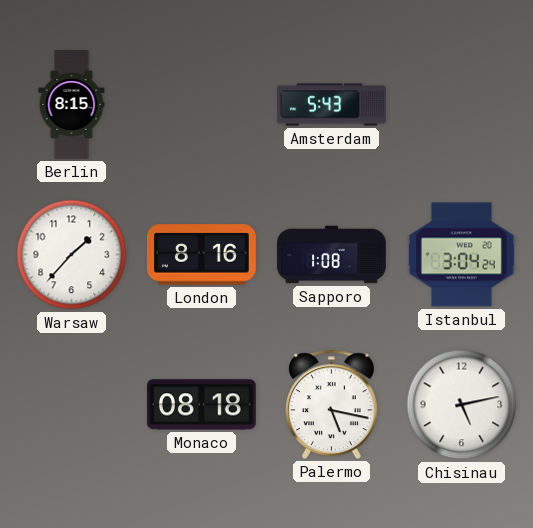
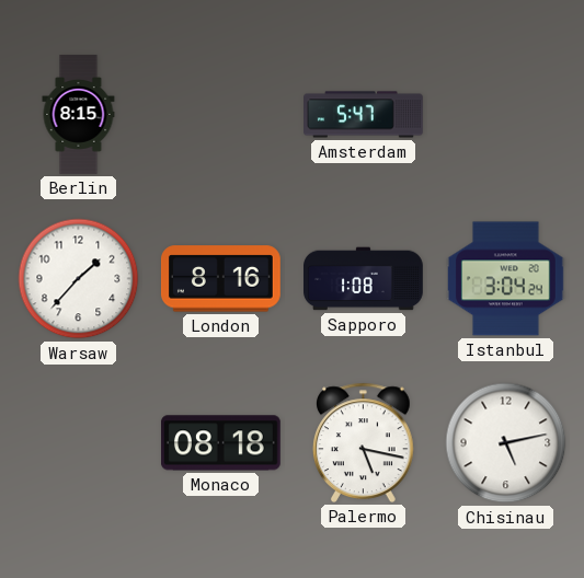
Amsterdam: 5:43 -> 5:47 (364, 115)
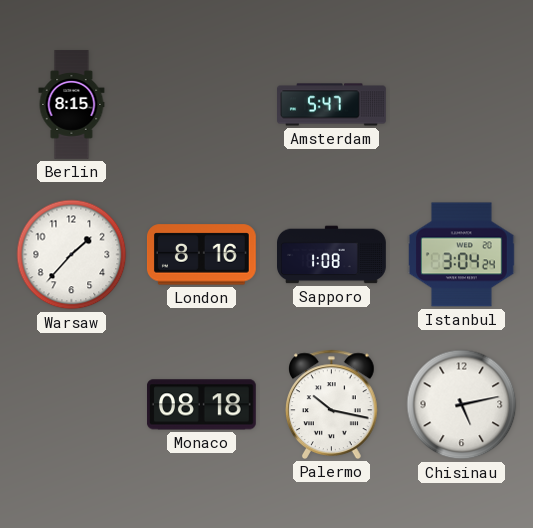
Palermo: 5:17 -> 10:17 (332, 404)
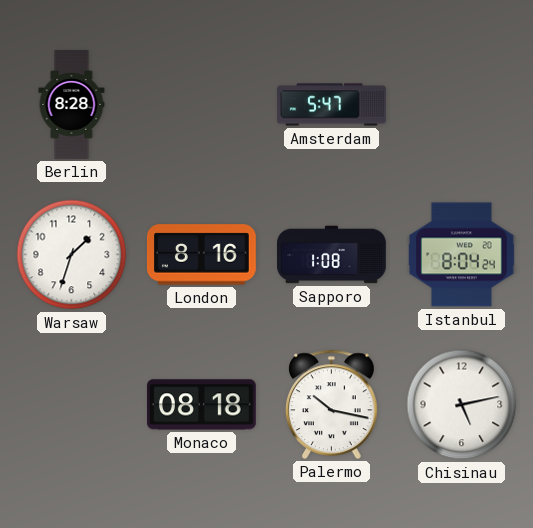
Berlin: 8:15 -> 8:28 (72, 105)
Warsaw: 1:37 -> 1:33 (72, 255)
Istanbul: 3:04 -> 8:04 (462, 255)
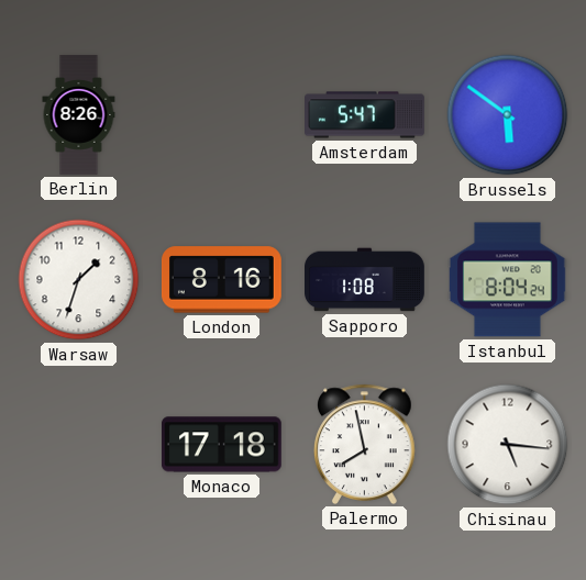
Berlin: 8:28 -> 8:26 (79, 115)
Brussels: none -> 5:51 (508, 115)
Monaco: 08:18 -> 17:18 (222, 445)
Palermo: 10:17 -> 7:58 (365, 444)
Chisinau: 5:13 -> 5:16 (508, 445)
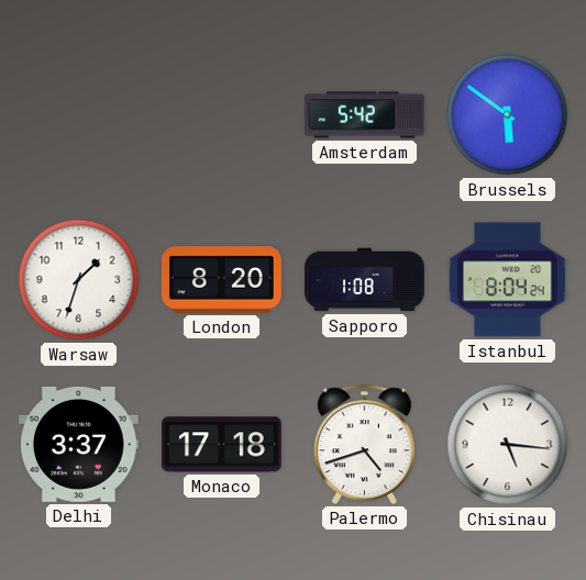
Berlin: 8:26 -> none (79, 115)
Amsterdam: 5:47 -> 5:42 (365, 115)
London: 8:16 -> 8:20 (221, 280)
Delhi: none -> 3:37 (78, 444)
Palermo: 7:58 -> 4:42 (365, 444)
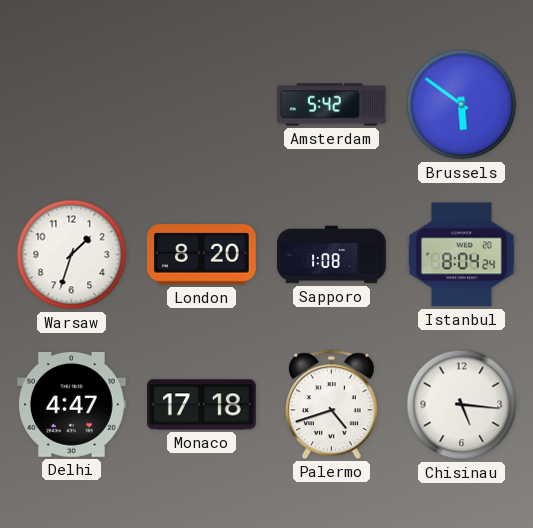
Delhi: 3:37 -> 4:47 (71, 404)
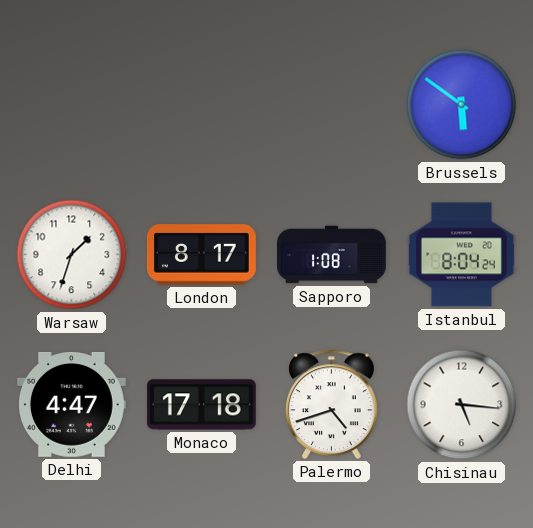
Amsterdam: 5:42 -> none (332, 105)
London: 8:20 -> 8:17 (201, 255)
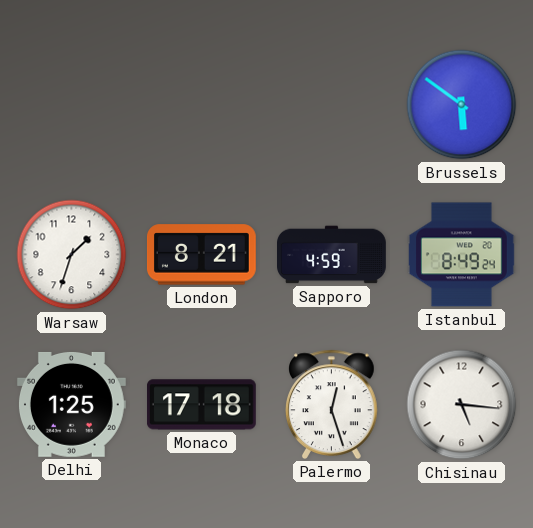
London: 8:17 -> 8:21 (201, 255)
Sapporo: 1:08 -> 4:59 (332, 255)
Istanbul: 8:04 -> 8:49 (462, 255)
Delhi: 4:47 -> 1:25 (71, 404)
Palermo: 4:42 -> 12:27 (332, 404)
